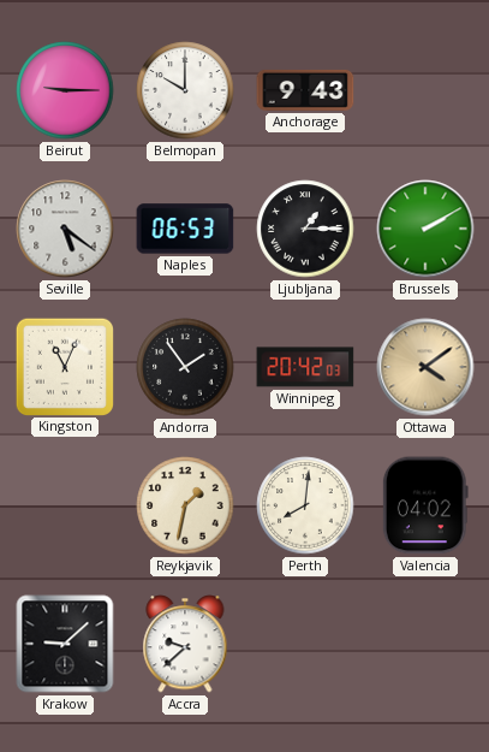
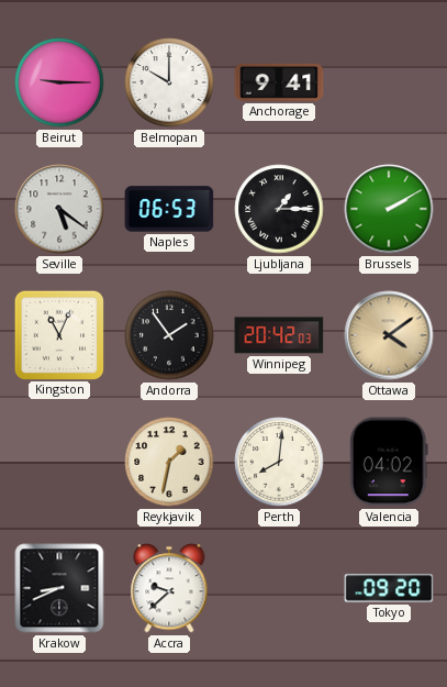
Anchorage: 9:43 -> 9:41 (279, 82)
Krakow: 9:08 -> 8:41 (59, 588)
Tokyo: none -> 09:20 (389, 588)
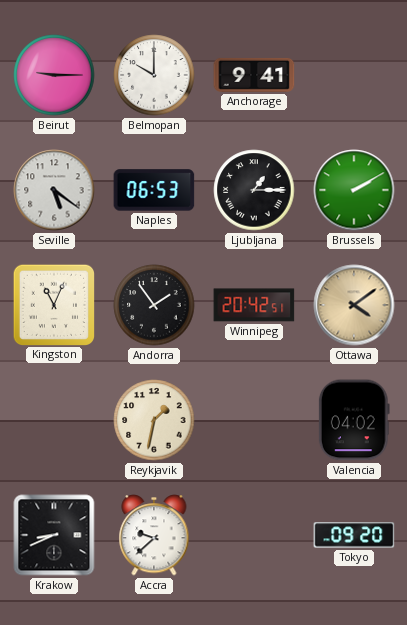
Winnipeg: 20:42:03 -> 20:42:51 (254, 305)
Perth: 8:01 -> none (279, 462)
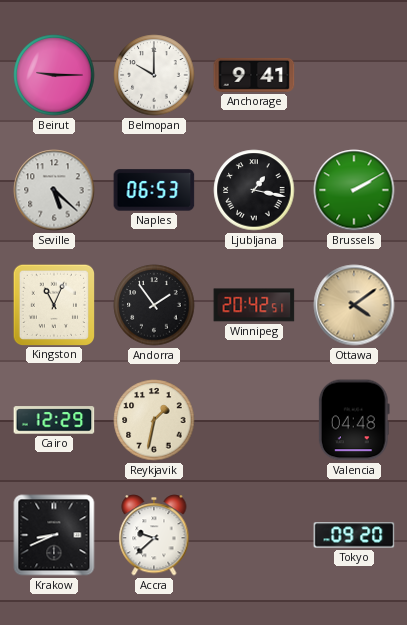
Seville: 5:21 -> 5:22 (54, 190)
Ljubljana: 1:15 -> 1:17 (254, 190)
Cairo: none -> 12:29 (54, 420)
Valencia: 04:02 -> 04:48 (354, 420)
